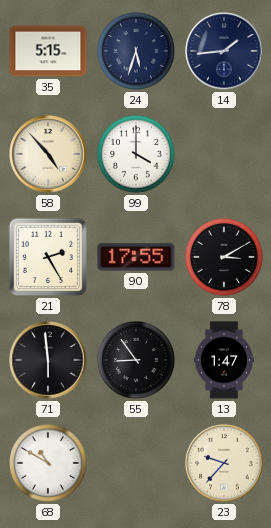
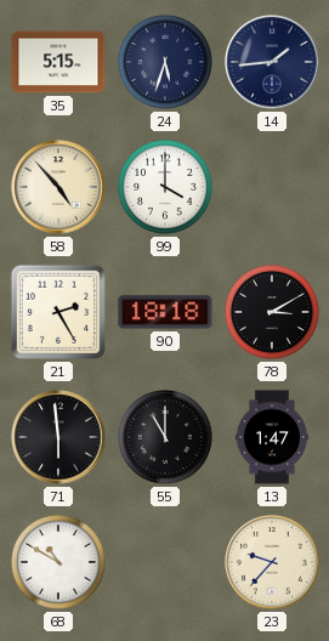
90: 17:55 -> 18:18 (165, 312)
55: 8:54 -> 11:00 (166, 438)
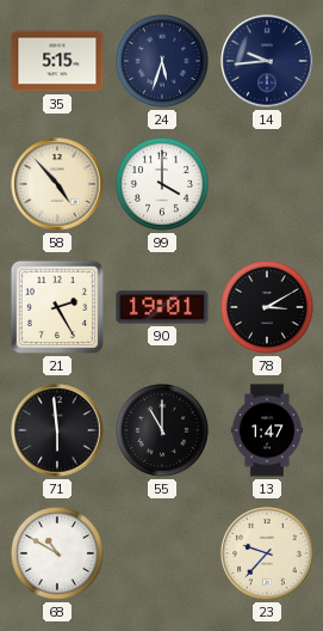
14: 1:44 -> 9:44 (267, 61)
90: 18:18 -> 19:01 (162, 307)
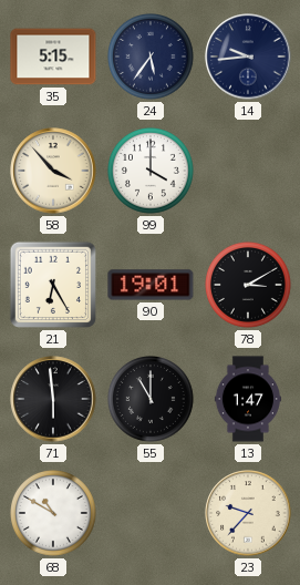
24: 5:33 -> 5:36 (152, 58)
58: 4:53 -> 3:53 (53, 171)
21: 2:25 -> 6:25 (53, 285)
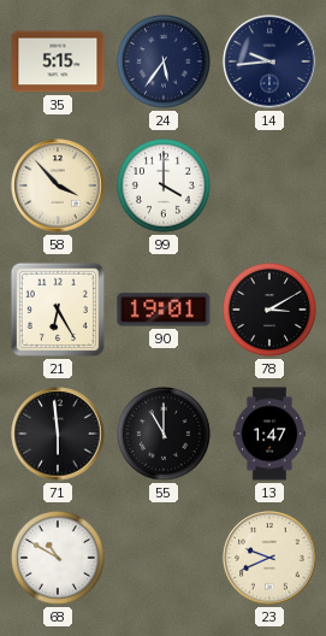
23: 9:37 -> 9:41 (269, 558)
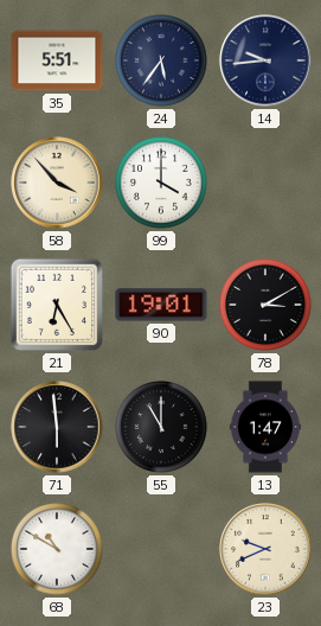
35: 5:15 -> 5:51 (57, 60)
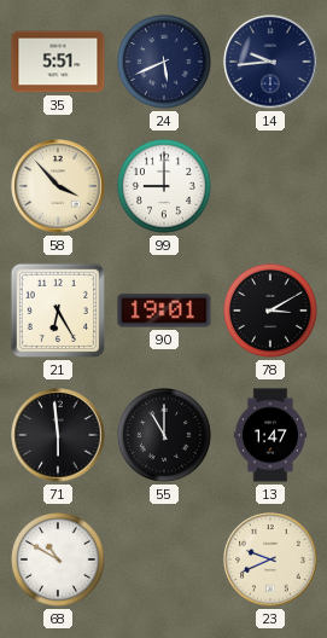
24: 5:36 -> 5:41 (165, 63)
99: 4:00 -> 9:00 (165, 187)
